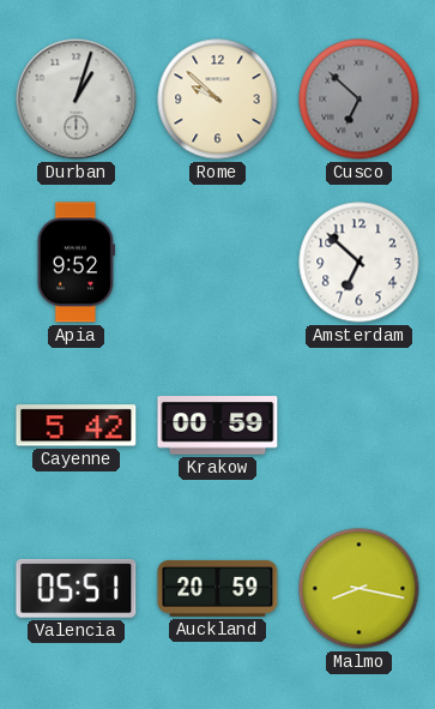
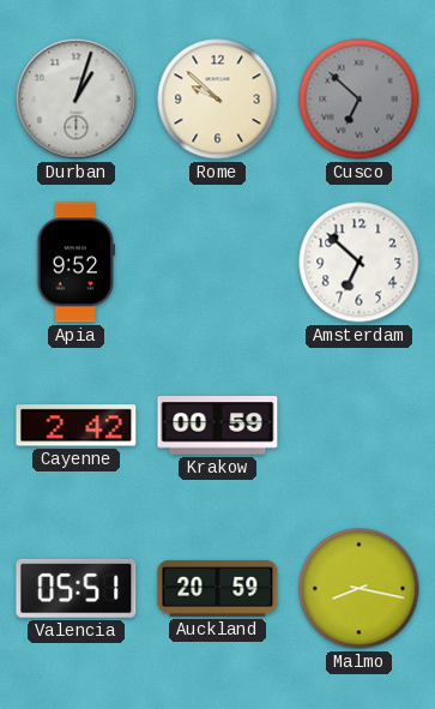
Cayenne: 5:42 -> 2:42 (77, 426)
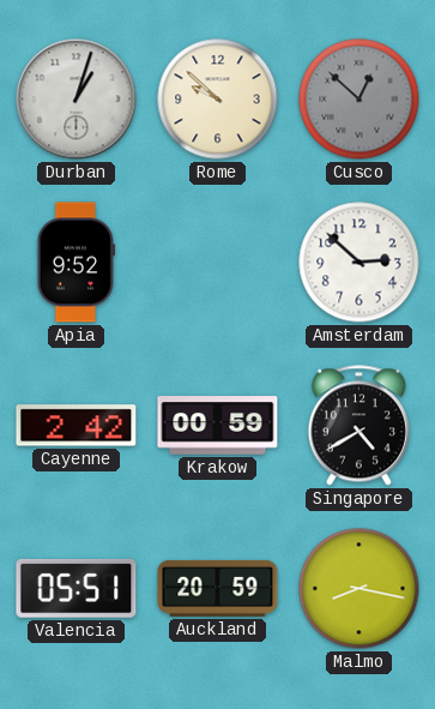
Cusco: 6:52 -> 12:52 (360, 100)
Amsterdam: 6:52 -> 2:52 (360, 263)
Singapore: none -> 4:40 (358, 426)
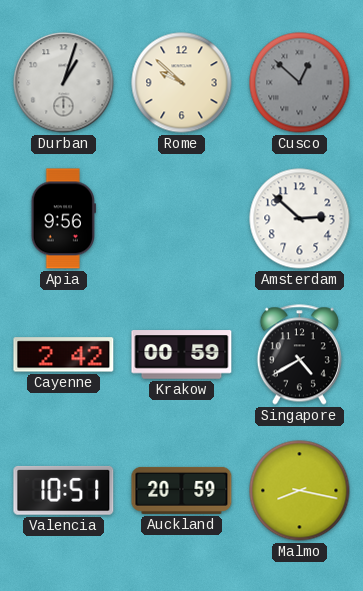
Apia: 9:52 -> 9:56 (63, 219)
Valencia: 05:51 -> 10:51 (64, 490)
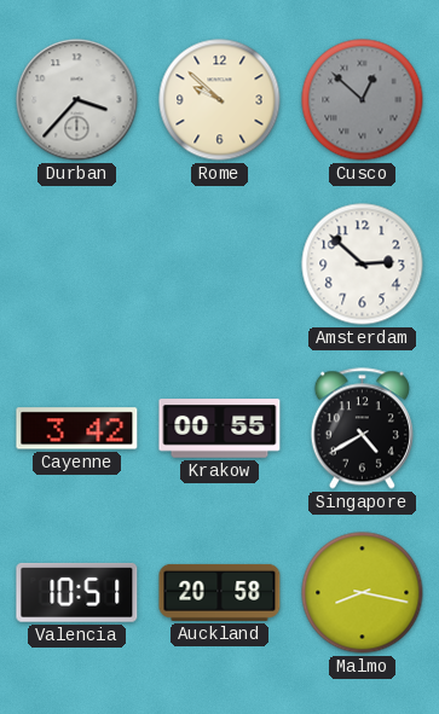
Durban: 1:03 -> 3:37 (77, 100)
Apia: 9:56 -> none (63, 219)
Cayenne: 2:42 -> 3:42 (77, 429)
Krakow: 00:59 -> 00:55 (220, 429)
Auckland: 20:59 -> 20:58 (220, 592)
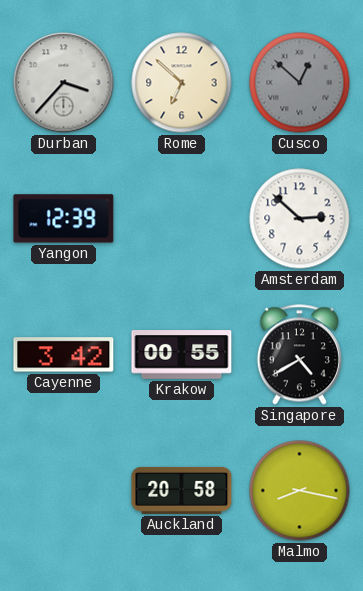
Rome: 9:52 -> 6:52 (182, 83)
Yangon: none -> 12:39 (64, 219)
Valencia: 10:51 -> none (77, 592)
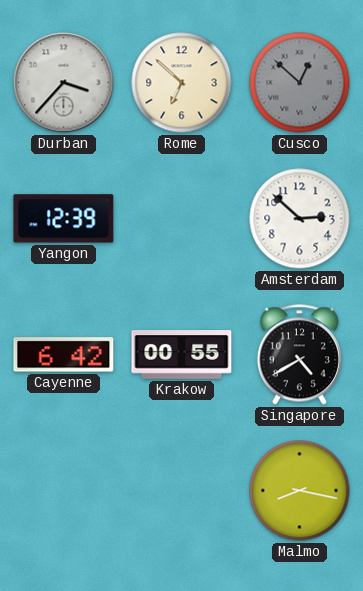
Cayenne: 3:42 -> 6:42 (64, 355)
Auckland: 20:58 -> none (182, 490)
